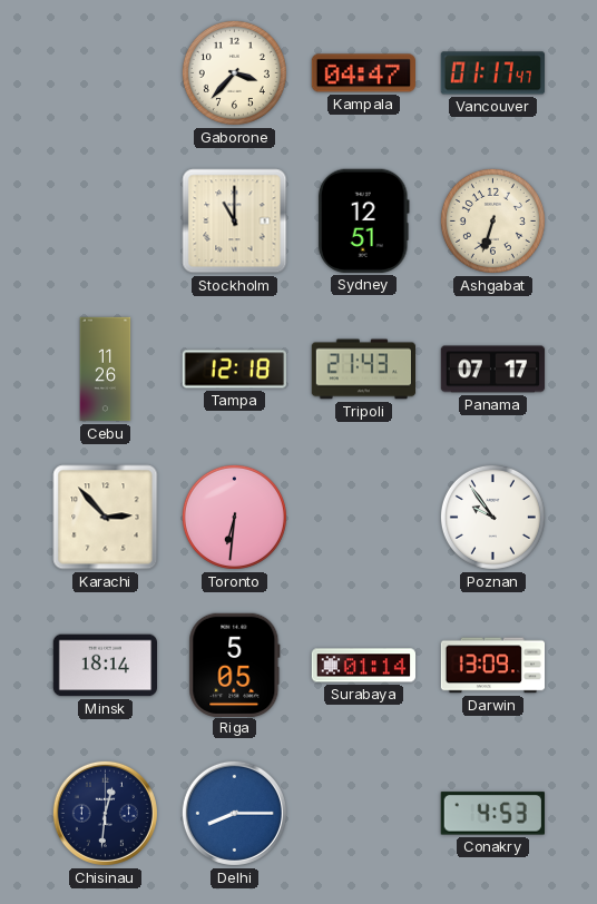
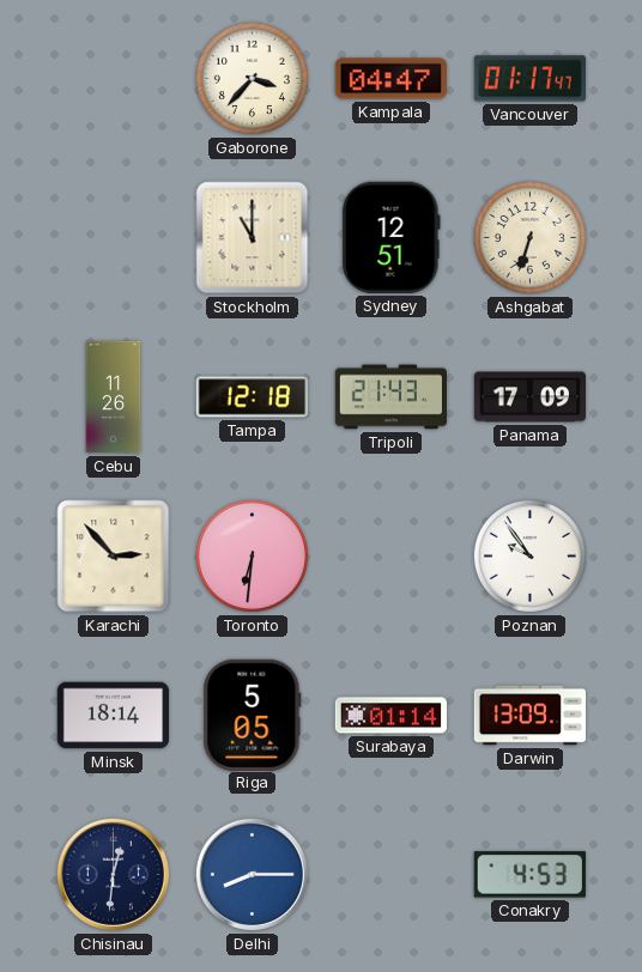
Panama: 07:17 -> 17:09 (531, 397)
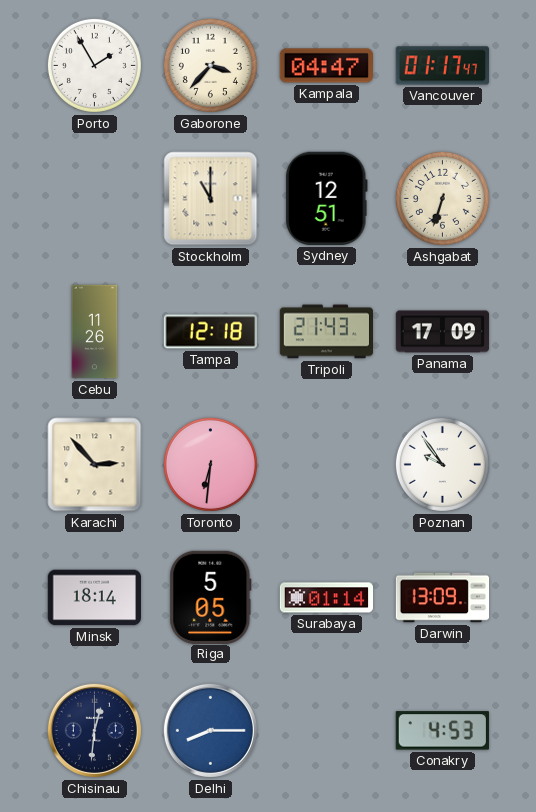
Porto: none -> 1:55 (94, 65)
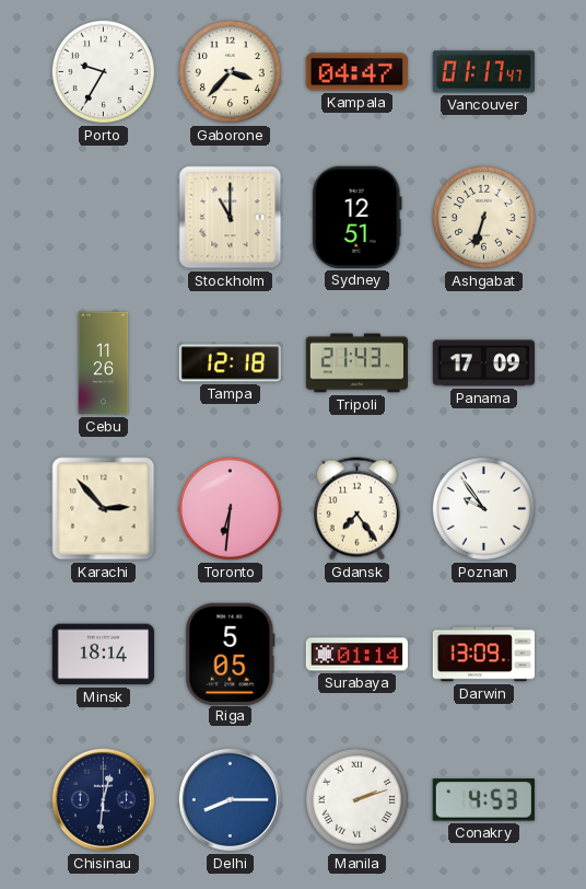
Porto: 1:55 -> 9:35 (103, 71)
Gdansk: none -> 7:24 (356, 509)
Manila: none -> 2:12 (356, 799)
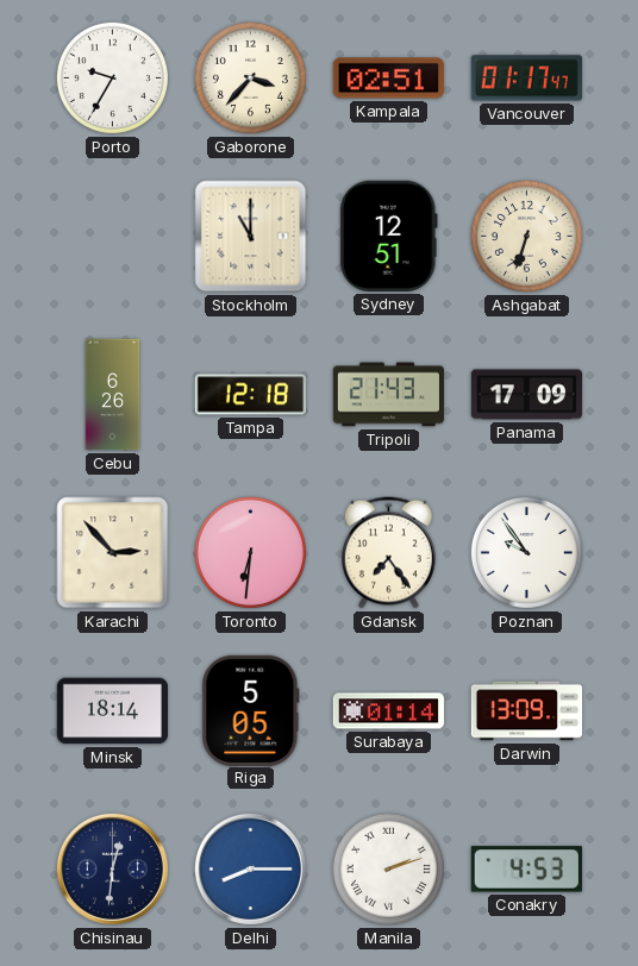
Kampala: 04:47 -> 02:51 (388, 79)
Cebu: 11:26 -> 6:26 (113, 395)
